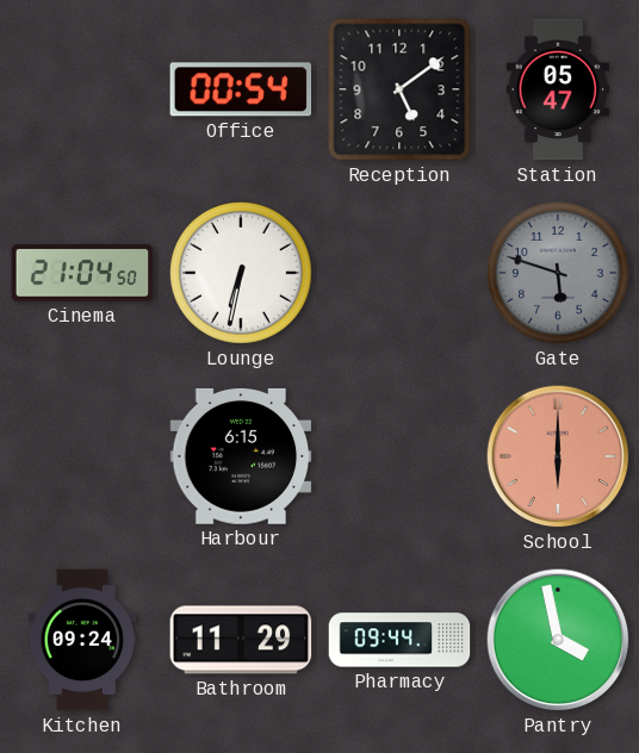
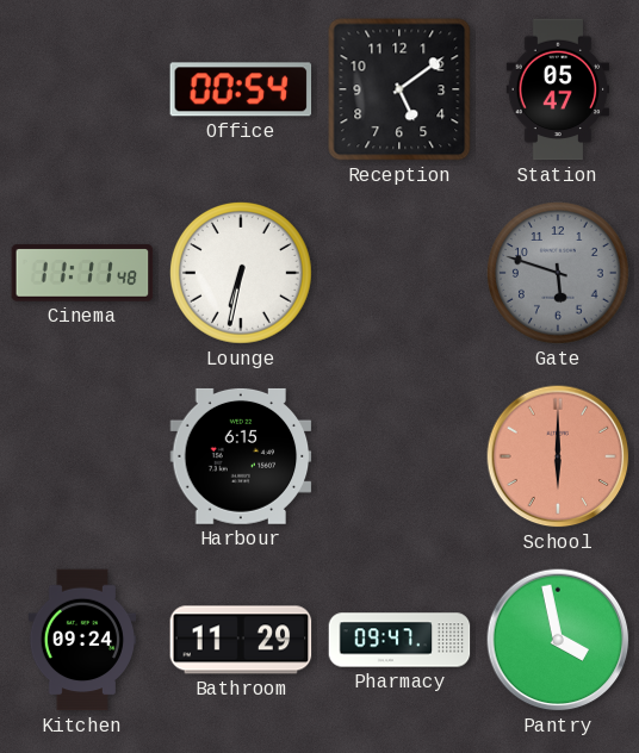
Cinema: 21:04 -> 11:11 (82, 273)
Pharmacy: 09:44 -> 09:47 (399, 640)
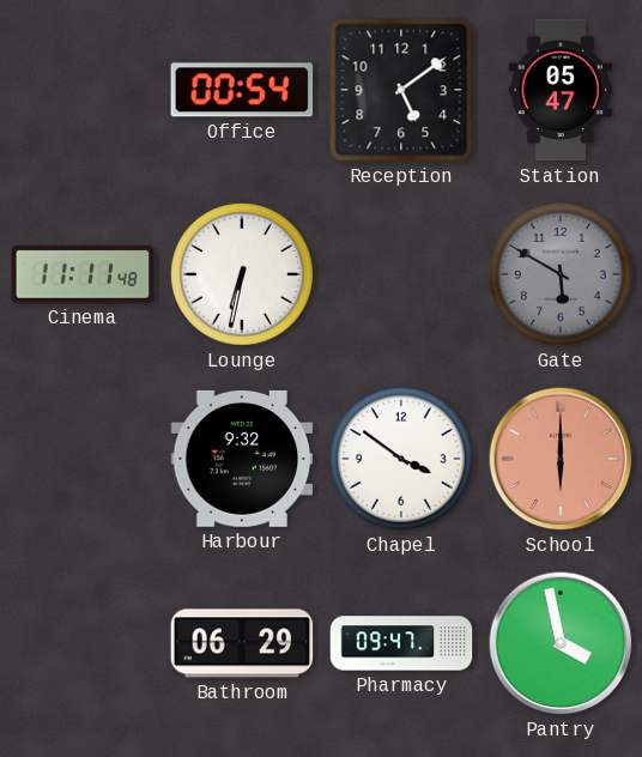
Gate: 5:48 -> 5:50 (561, 274)
Harbour: 6:15 -> 9:32 (242, 459)
Chapel: none -> 3:51 (401, 459)
Kitchen: 09:24 -> none (82, 640)
Bathroom: 11:29 -> 06:29 (242, 643)
